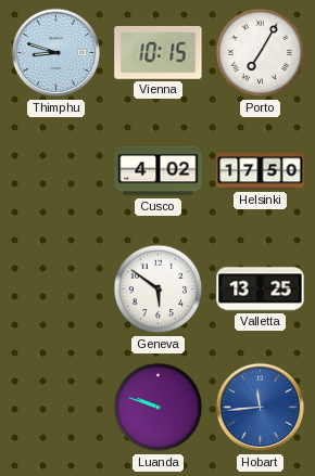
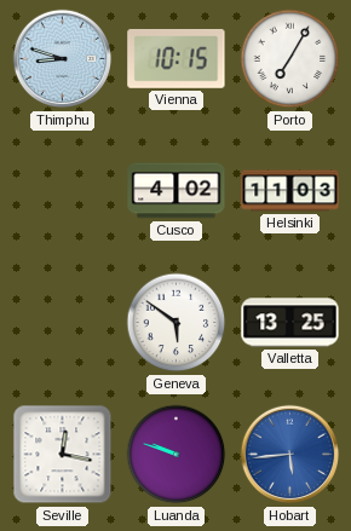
Helsinki: 17:50 -> 11:03 (290, 191)
Seville: none -> 12:17 (63, 455)
Hobart: 11:44 -> 5:44 (290, 455)
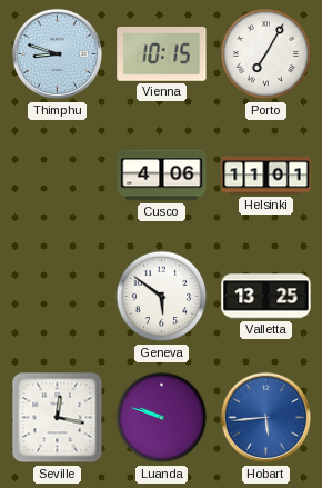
Cusco: 4:02 -> 4:06 (162, 176)
Helsinki: 11:03 -> 11:01 (266, 176)
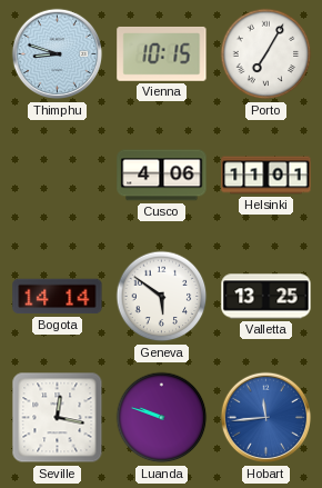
Bogota: none -> 14:14 (58, 297)
Hobart: 5:44 -> 11:44 (266, 418)
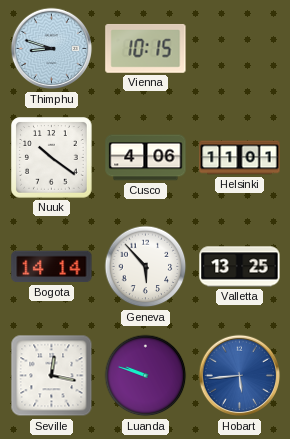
Porto: 7:05 -> none (266, 54)
Nuuk: none -> 10:21 (52, 158)
Geneva: 5:51 -> 5:53 (146, 267)
Hobart: 11:44 -> 5:44 (240, 376)
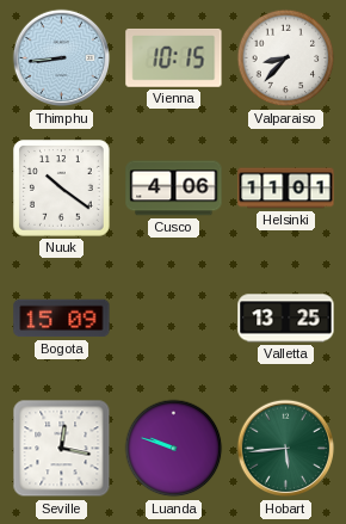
Thimphu: 8:48 -> 8:44 (62, 58)
Valparaiso: none -> 8:37 (286, 58)
Bogota: 14:14 -> 15:09 (62, 319)
Geneva: 5:53 -> none (146, 267)
Hobart dial: blue -> green (286, 449)
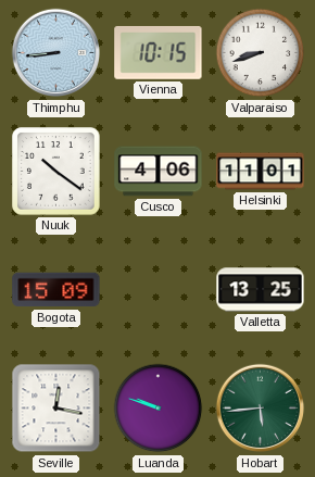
Valparaiso: 8:37 -> 8:42 (261, 53)
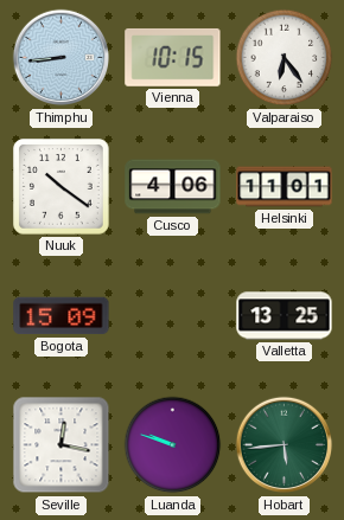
Valparaiso: 8:42 -> 6:24 (285, 58)
